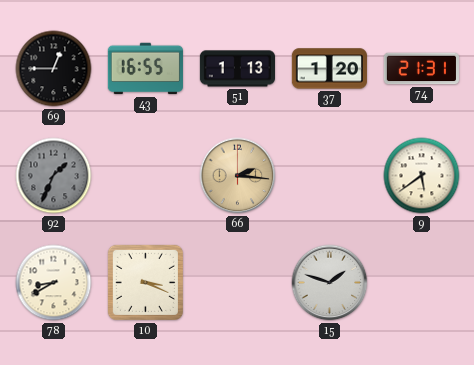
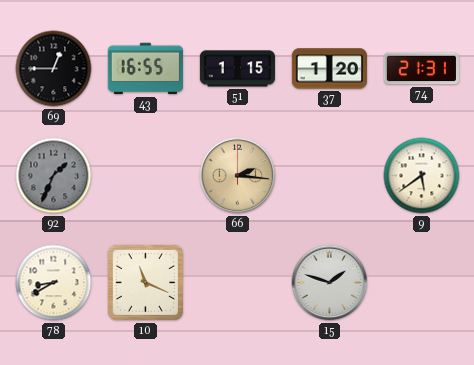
51: 1:13 -> 1:15 (237, 69)
10: 3:19 -> 11:19 (145, 282)
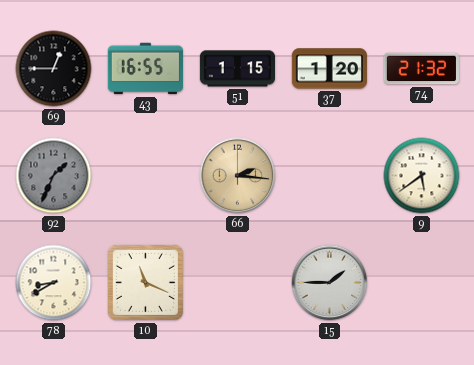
74: 21:31 -> 21:32 (421, 69)
15: 1:48 -> 1:45 (330, 283)
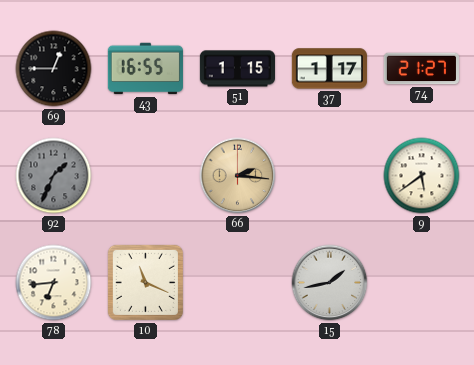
37: 1:20 -> 1:17 (329, 69)
74: 21:32 -> 21:27 (421, 69)
78: 8:40 -> 6:44 (54, 283)
15: 1:45 -> 1:43 (330, 283)
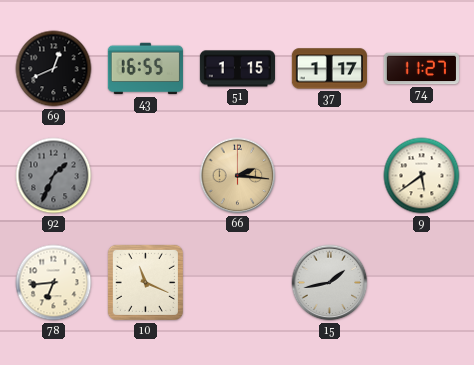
69: 12:45 -> 12:41 (54, 69)
74: 21:27 -> 11:27 (421, 69)
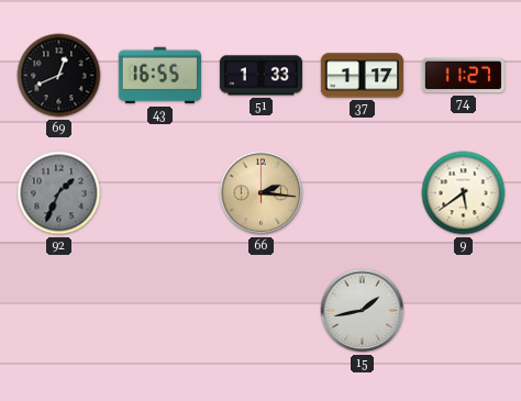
51: 1:15 -> 1:33 (260, 76)
78: 6:44 -> none (54, 283)
10: 11:19 -> none (145, 282)
